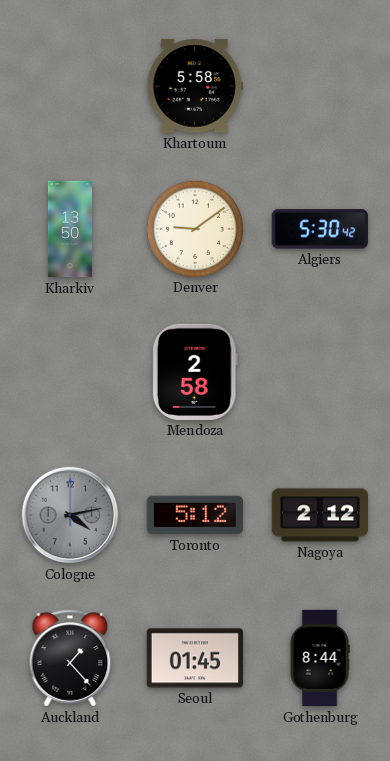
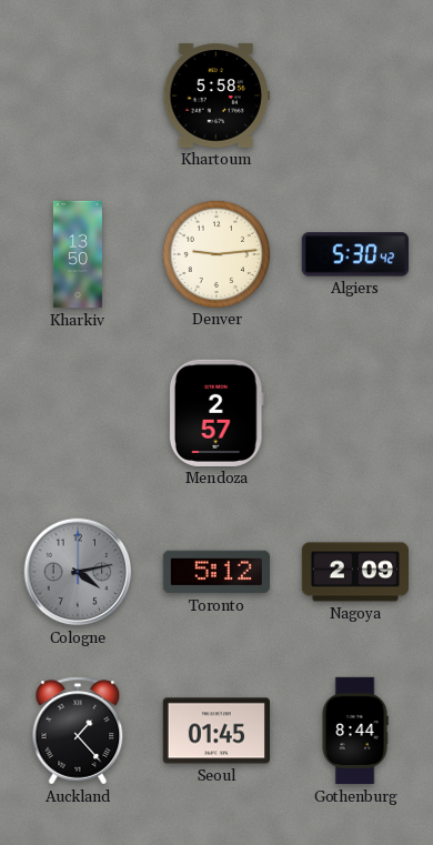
Denver: 9:09 -> 9:14 (215, 253)
Mendoza: 2:58 -> 2:57 (216, 413)
Nagoya: 2:12 -> 2:09 (354, 572)
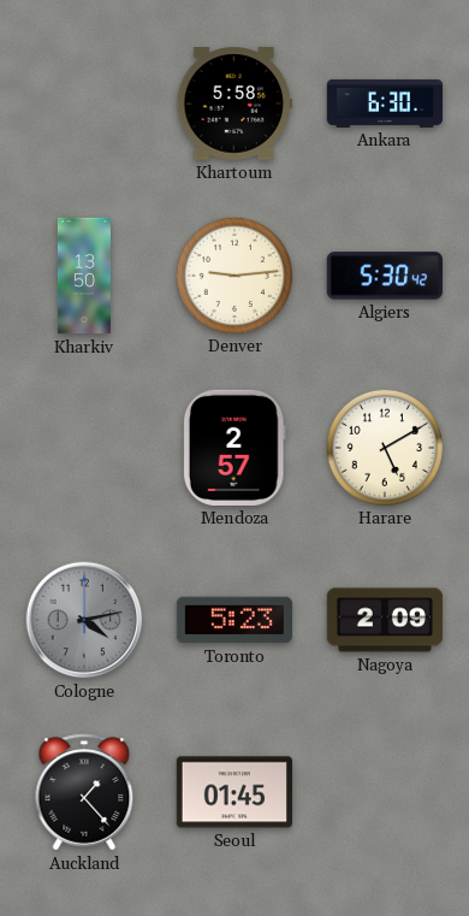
Ankara: none -> 6:30 (385, 104)
Harare: none -> 5:10 (384, 447)
Toronto: 5:12 -> 5:23 (233, 620)
Gothenburg: 8:44 -> none (355, 731)
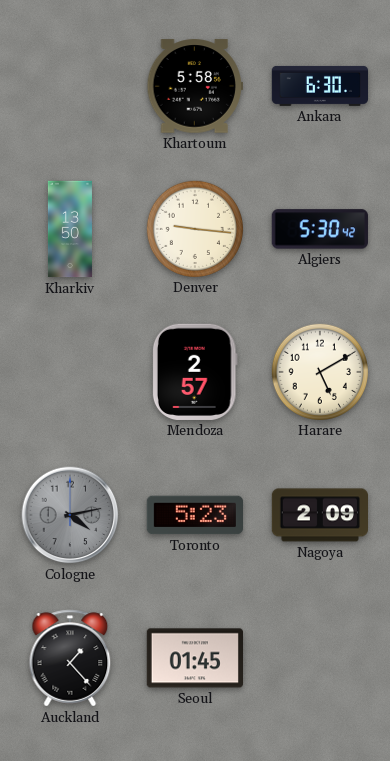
Denver: 9:14 -> 9:16 (194, 228)
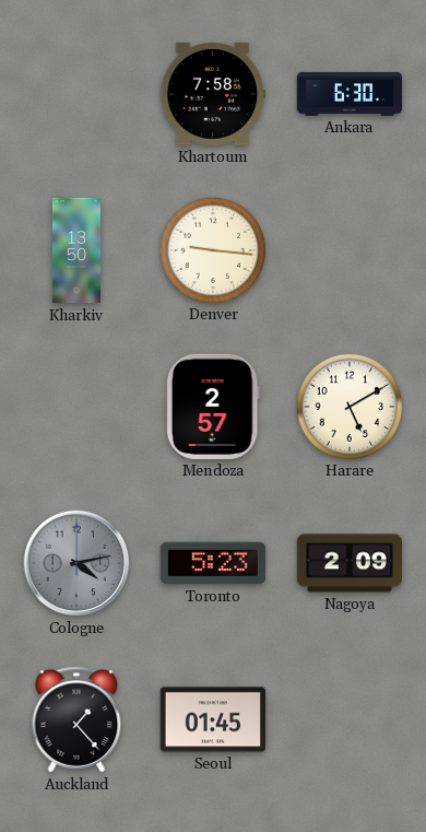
Khartoum: 5:58 -> 7:58 (212, 94)
Algiers: 5:30 -> none (320, 229)
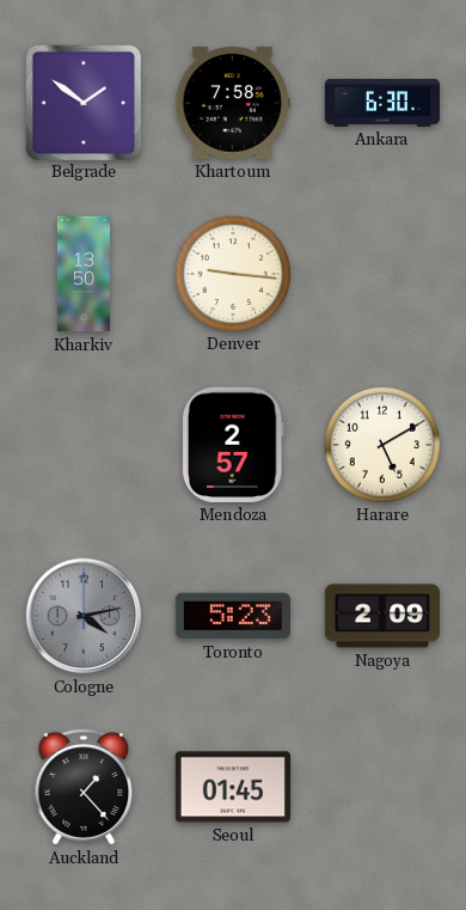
Belgrade: none -> 1:51 (82, 102)
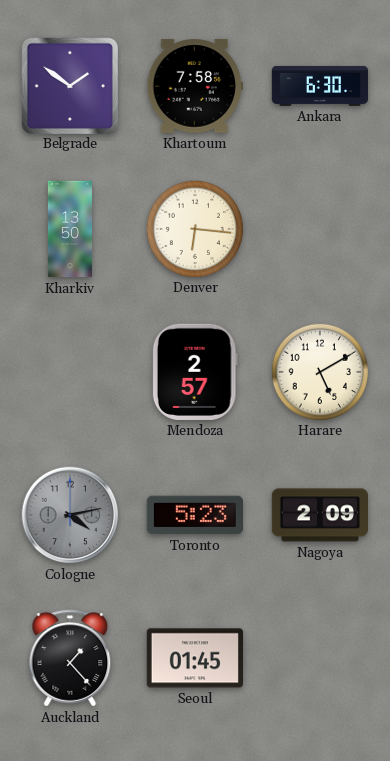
Denver: 9:16 -> 6:16 (194, 228)
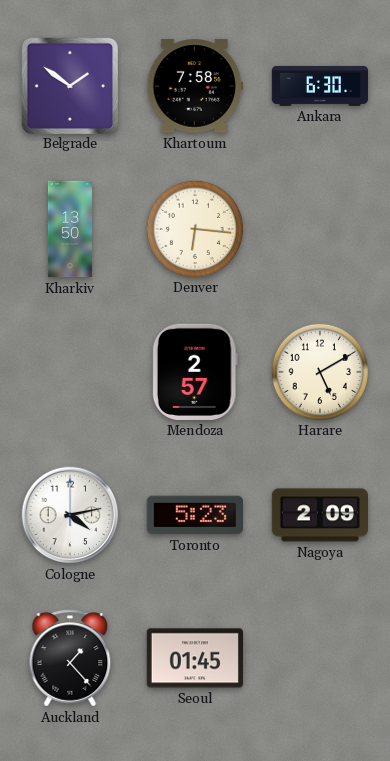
Cologne dial: grey -> white (70, 515)
